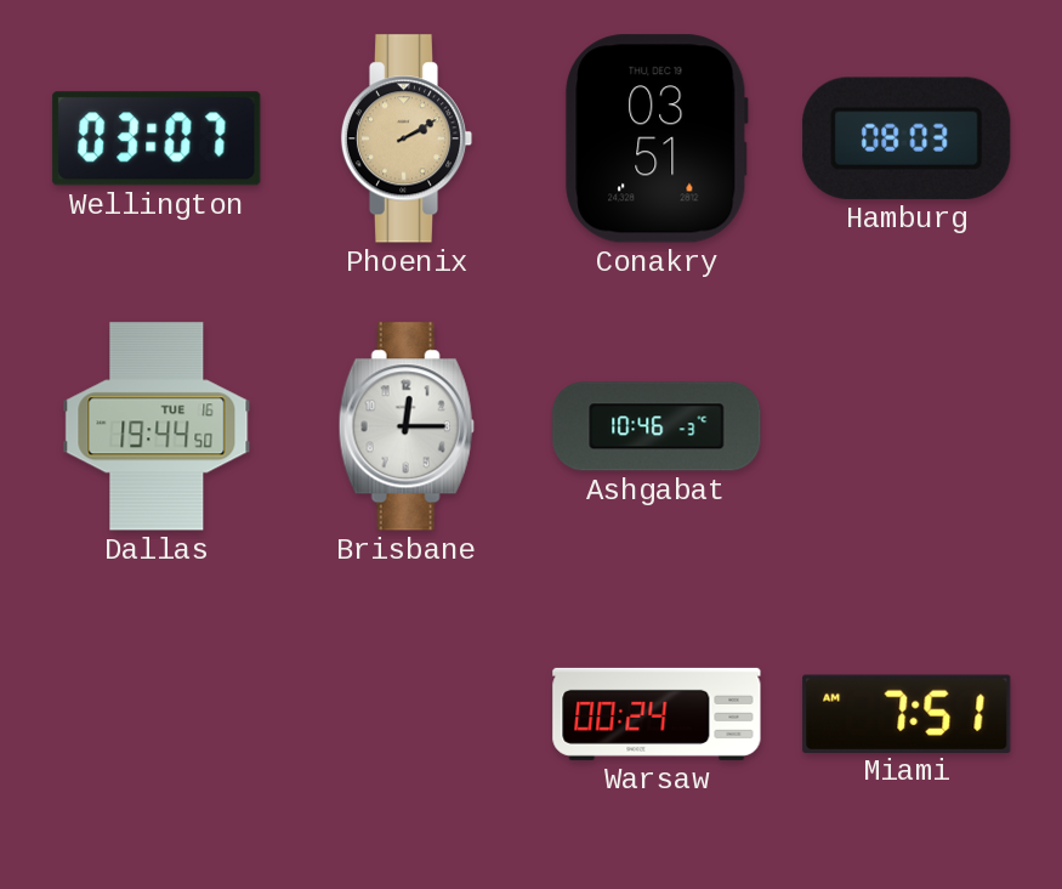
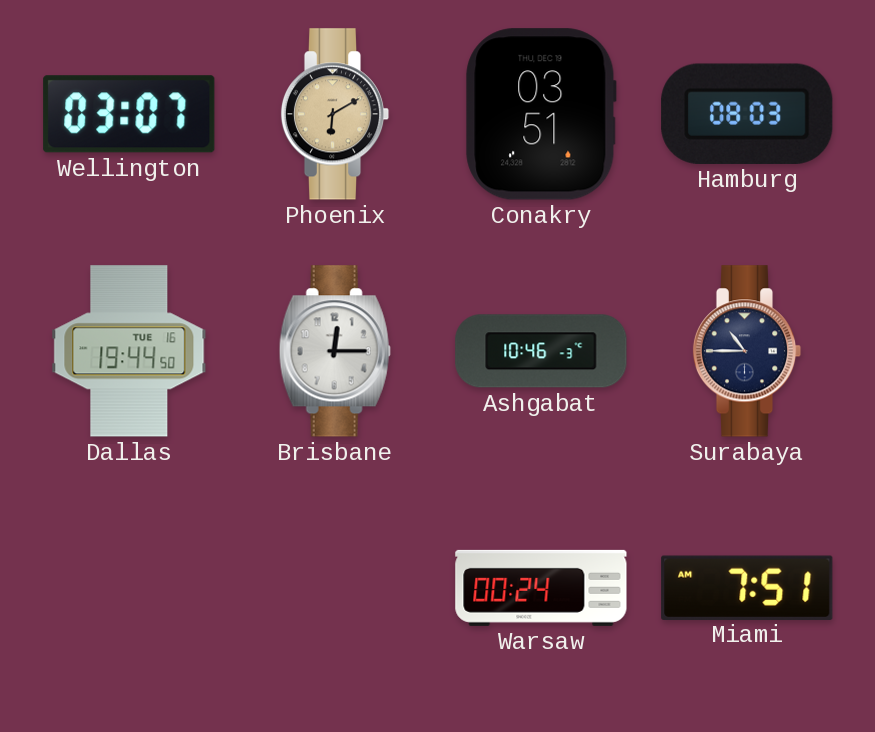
Phoenix: 2:10 -> 6:10 (335, 114)
Surabaya: none -> 10:45 (747, 351)
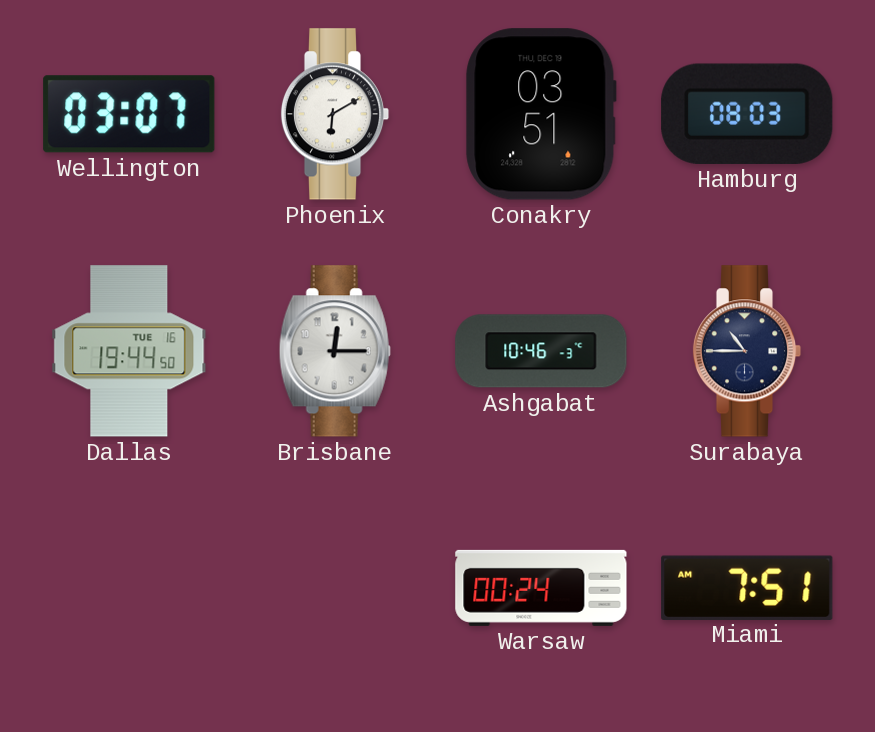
Phoenix dial: champagne -> white (335, 114)
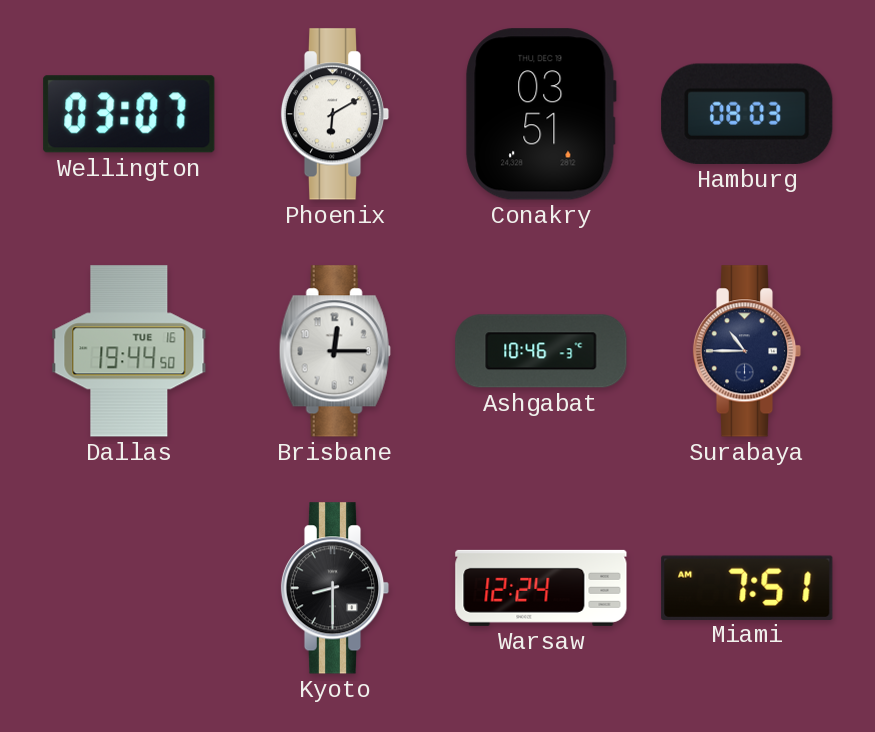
Kyoto: none -> 8:30 (335, 588)
Warsaw: 00:24 -> 12:24 (541, 588)
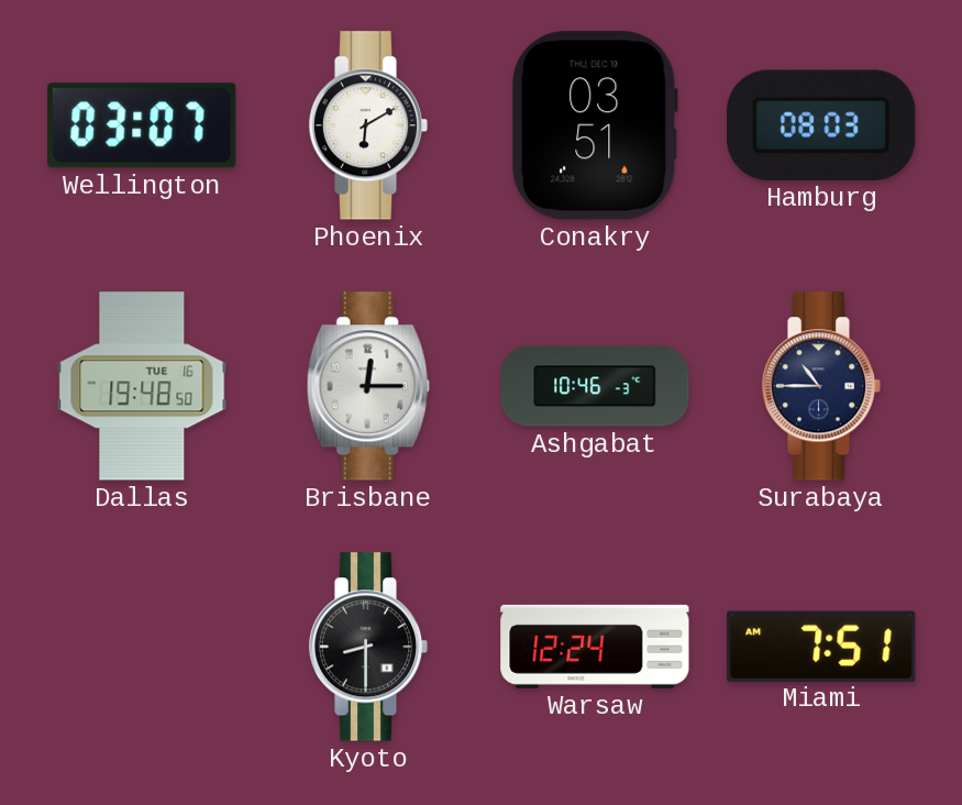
Dallas: 19:44 -> 19:48 (142, 386)
